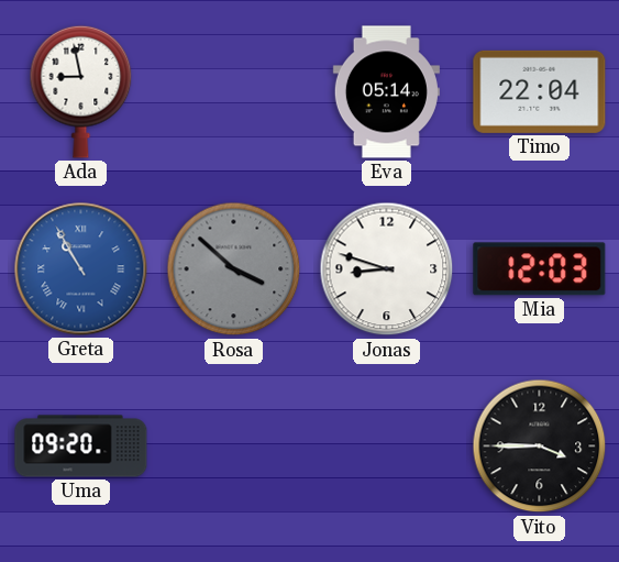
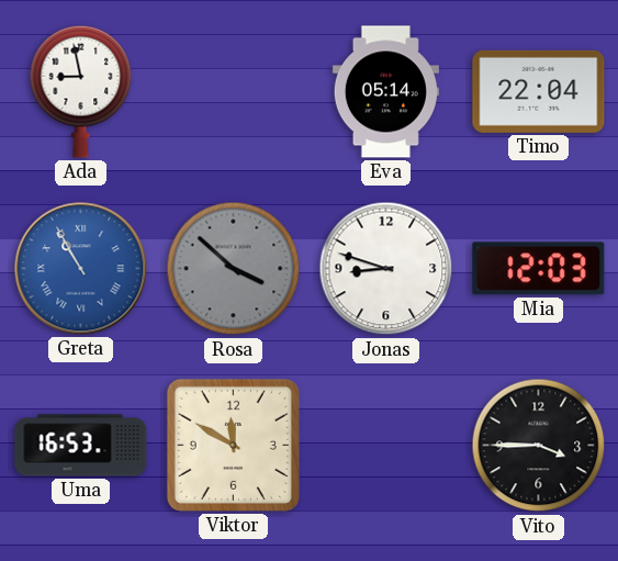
Uma: 09:20 -> 16:53 (81, 446)
Viktor: none -> 11:50 (233, 445)
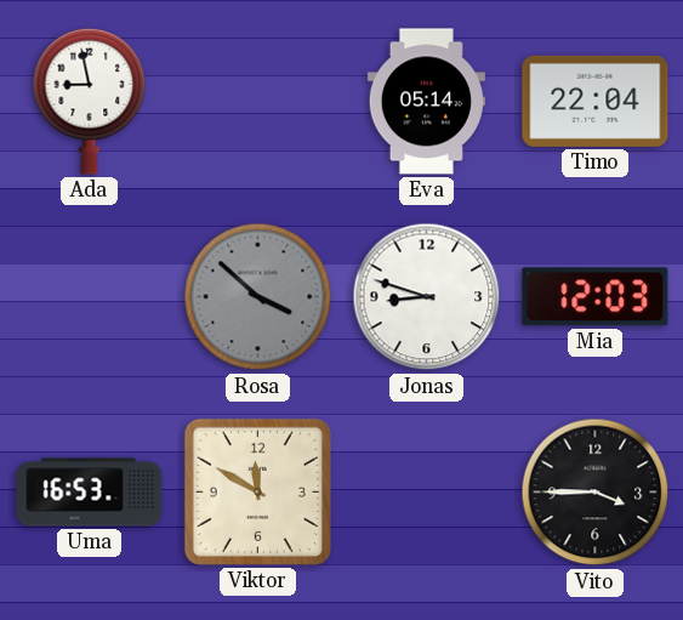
Greta: 10:55 -> none (81, 269)
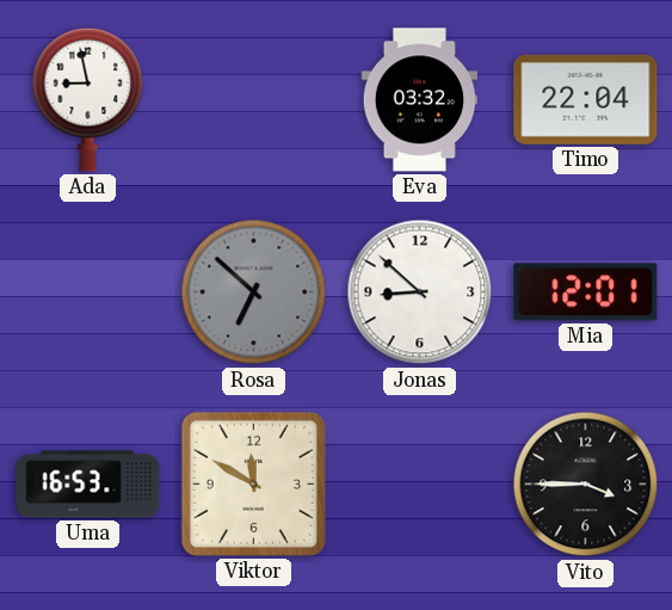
Eva: 05:14 -> 03:32 (419, 100)
Rosa: 3:52 -> 6:52 (254, 292)
Jonas: 8:48 -> 8:52 (420, 292)
Mia: 12:03 -> 12:01 (586, 292)
